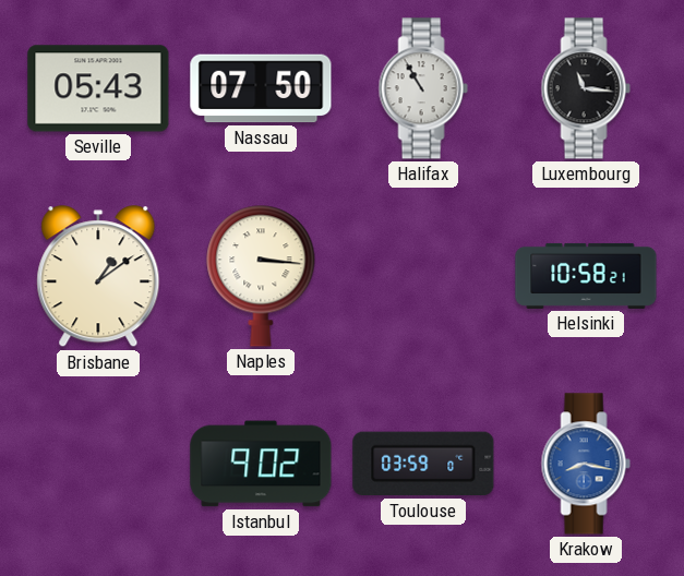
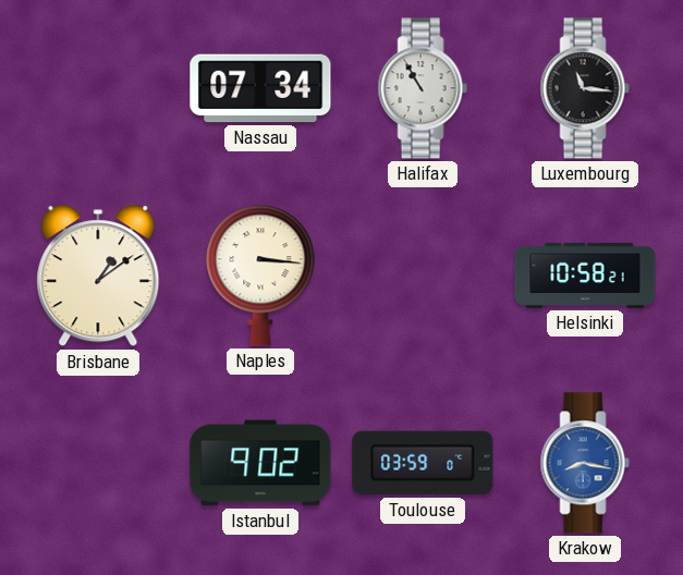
Seville: 05:43 -> none (98, 88)
Nassau: 07:50 -> 07:34 (260, 88)
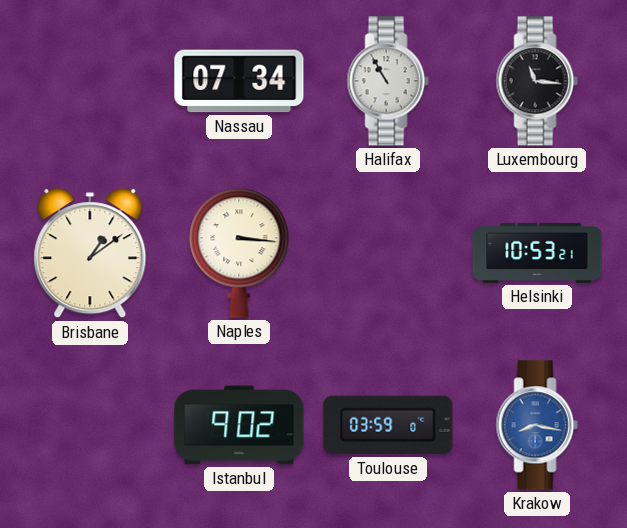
Helsinki: 10:58 -> 10:53 (537, 253)
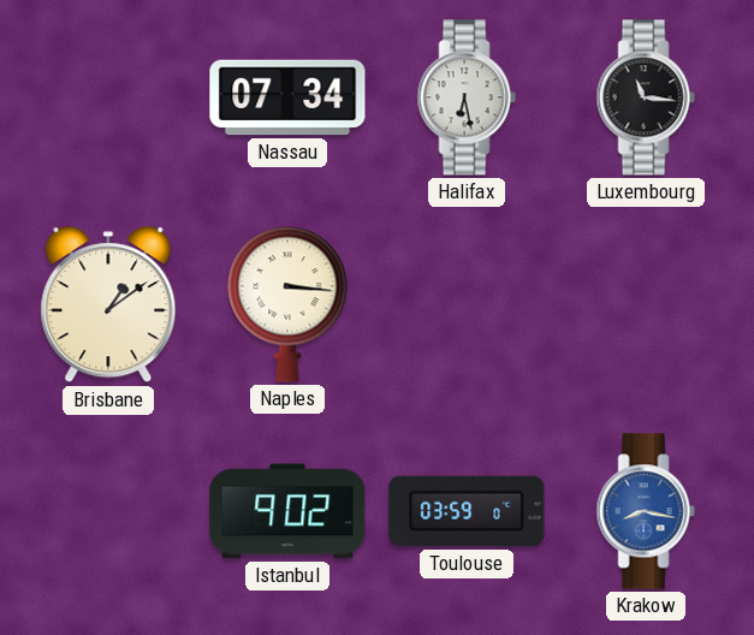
Halifax: 10:55 -> 6:28 (467, 97)
Helsinki: 10:53 -> none (537, 253)
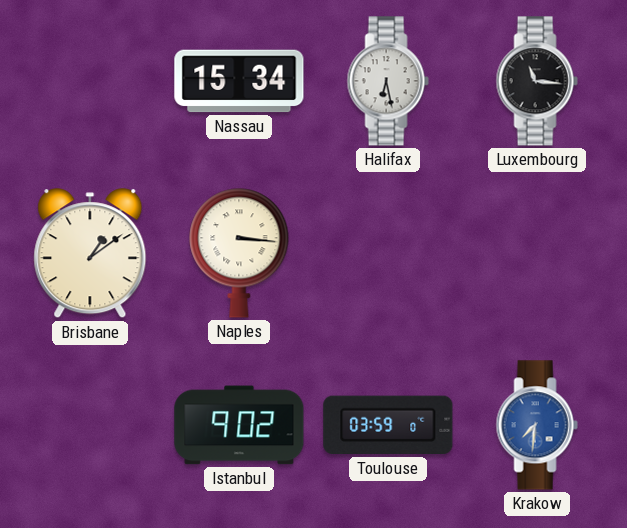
Nassau: 07:34 -> 15:34 (239, 81)
Krakow: 8:17 -> 7:31 (537, 425)
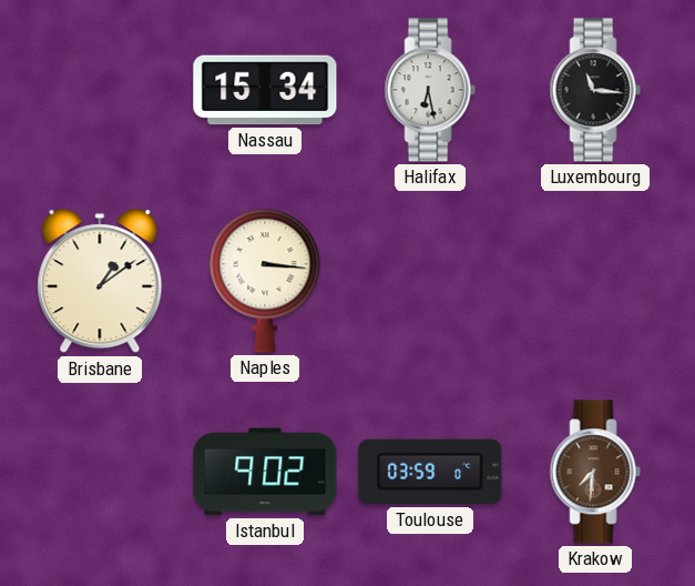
Krakow dial: blue -> brown (595, 472)
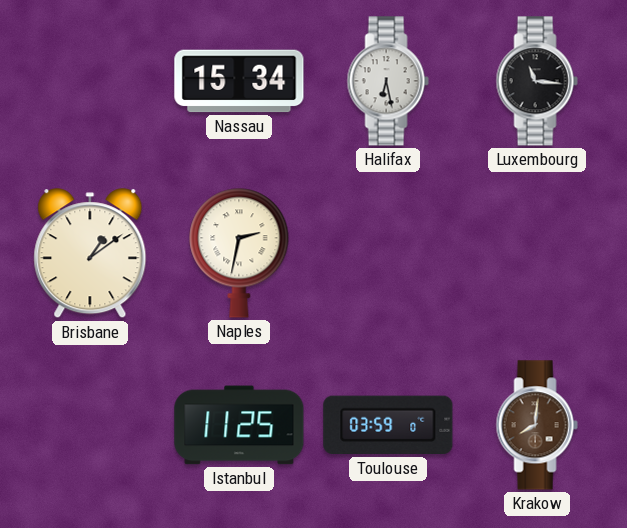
Naples: 3:16 -> 2:32 (239, 253)
Istanbul: 9:02 -> 11:25 (239, 425)
Krakow: 7:31 -> 8:01 (537, 425)
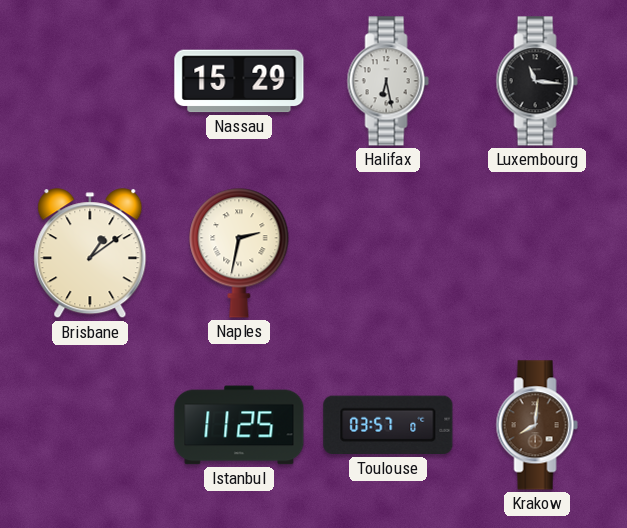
Nassau: 15:34 -> 15:29 (239, 81)
Toulouse: 03:59 -> 03:57 (388, 425)
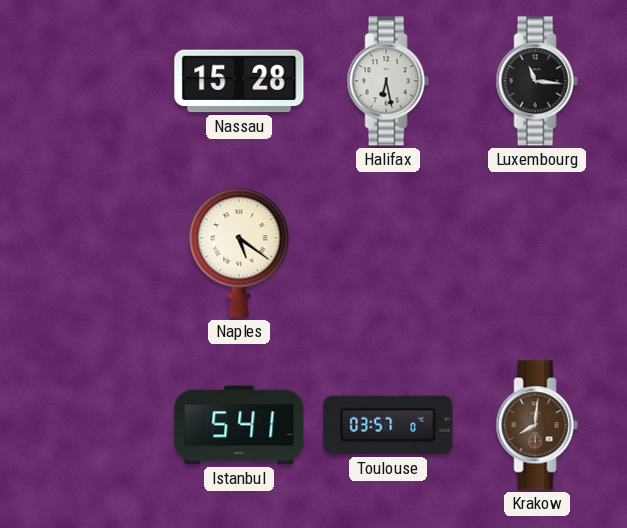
Nassau: 15:29 -> 15:28 (239, 81)
Brisbane: 1:09 -> none (90, 254)
Naples: 2:32 -> 5:21 (239, 253)
Istanbul: 11:25 -> 5:41 (239, 425)
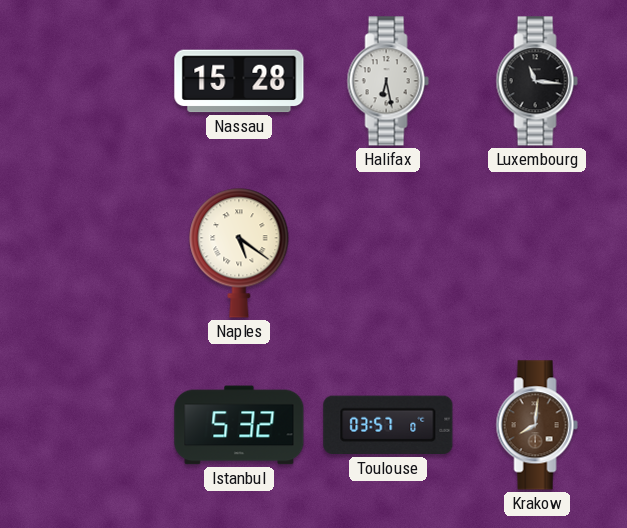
Istanbul: 5:41 -> 5:32 (239, 425)
